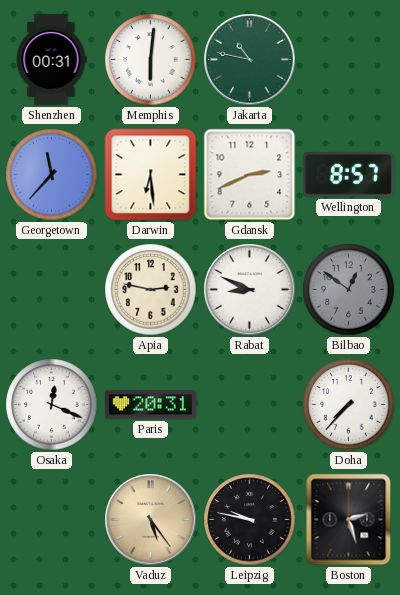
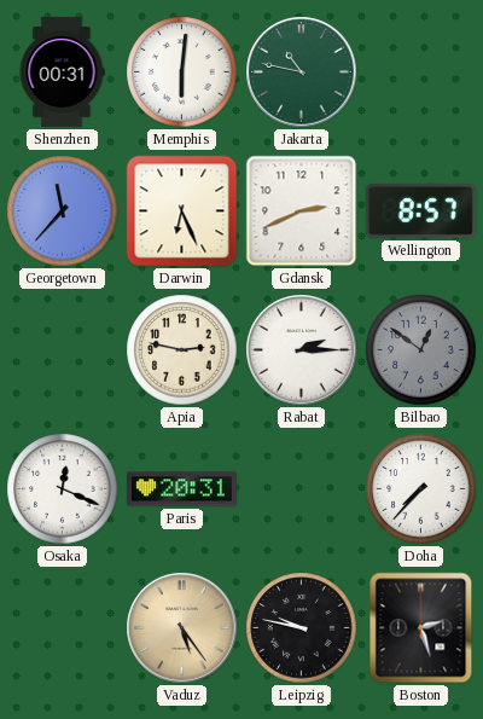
Darwin: 6:29 -> 6:26 (182, 211)
Rabat: 8:49 -> 2:15 (302, 350)
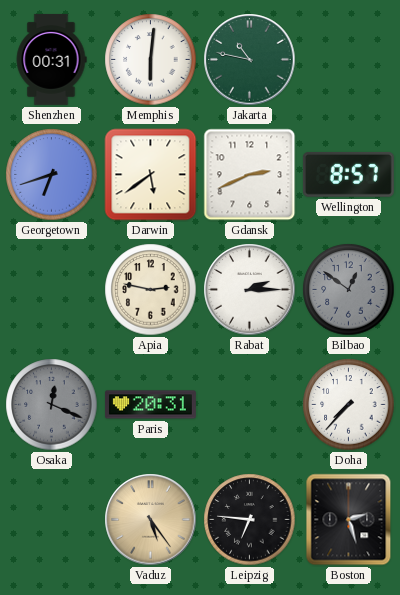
Georgetown: 11:37 -> 6:42 (52, 175)
Darwin: 6:26 -> 5:39 (151, 175)
Osaka dial: white -> grey (52, 405)
Leipzig: 9:47 -> 6:46 (250, 520)
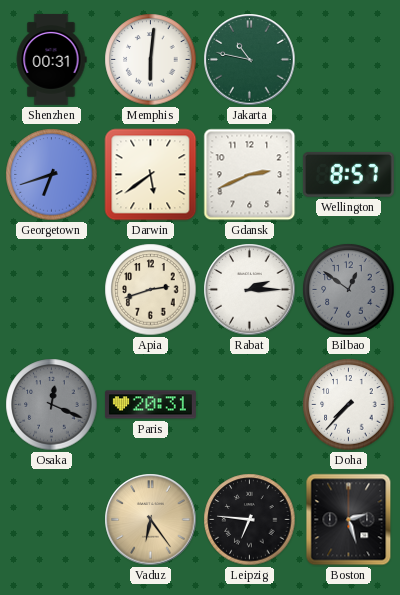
Apia: 2:47 -> 2:42 (151, 290)
Vaduz: 5:24 -> 6:24 (151, 520)
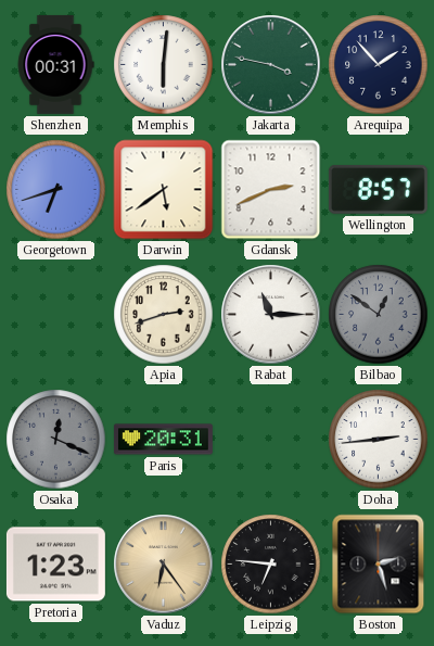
Jakarta: 10:47 -> 3:47 (271, 65)
Arequipa: none -> 1:53 (379, 65)
Rabat: 2:15 -> 11:15 (271, 315)
Doha: 7:37 -> 2:44 (379, 440)
Pretoria: none -> 1:23 (55, 565)
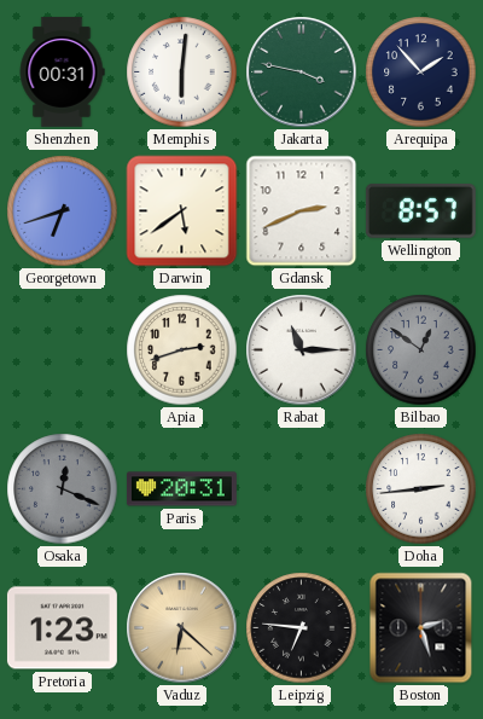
Vaduz: 6:24 -> 6:22 (182, 628)
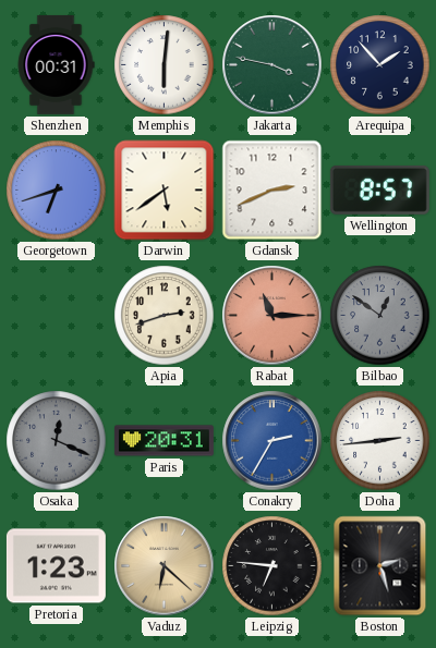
Rabat dial: white -> salmon (272, 316)
Conakry: none -> 2:35 (272, 441)
